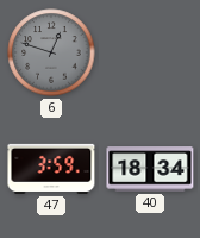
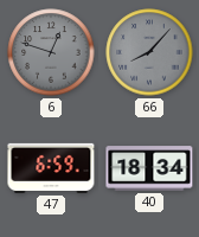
66: none -> 8:07 (149, 52)
47: 3:59 -> 6:59 (51, 168)
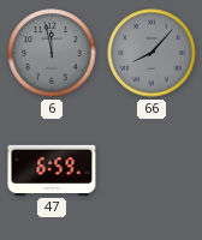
6: 12:48 -> 11:58 (52, 53)
40: 18:34 -> none (149, 168)
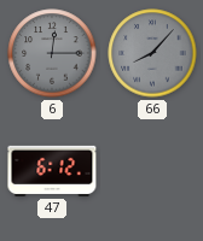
6: 11:58 -> 12:15 (52, 53)
47: 6:59 -> 6:12 (52, 171)
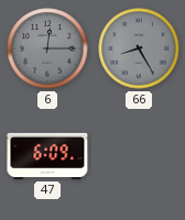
66: 8:07 -> 8:25 (139, 48)
47: 6:12 -> 6:09 (47, 156)
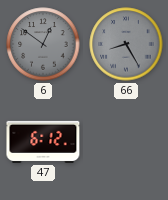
6: 12:15 -> 12:51 (43, 44)
47: 6:09 -> 6:12 (43, 142)
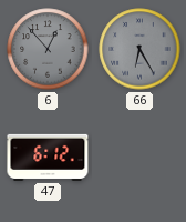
6: 12:51 -> 12:53 (48, 49)
66: 8:25 -> 6:25 (139, 49)
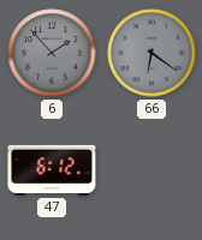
6: 12:53 -> 1:53 (52, 53)
66: 6:25 -> 6:21 (151, 53)
